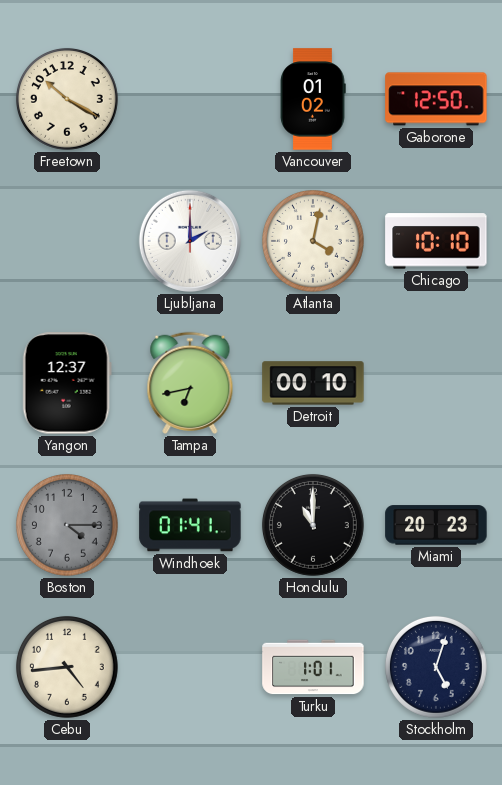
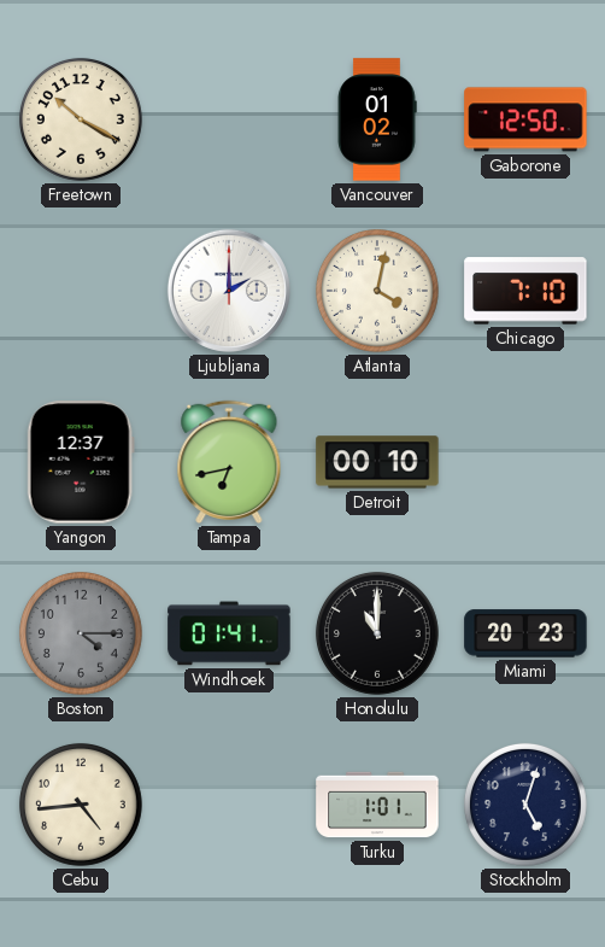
Chicago: 10:10 -> 7:10 (525, 291)
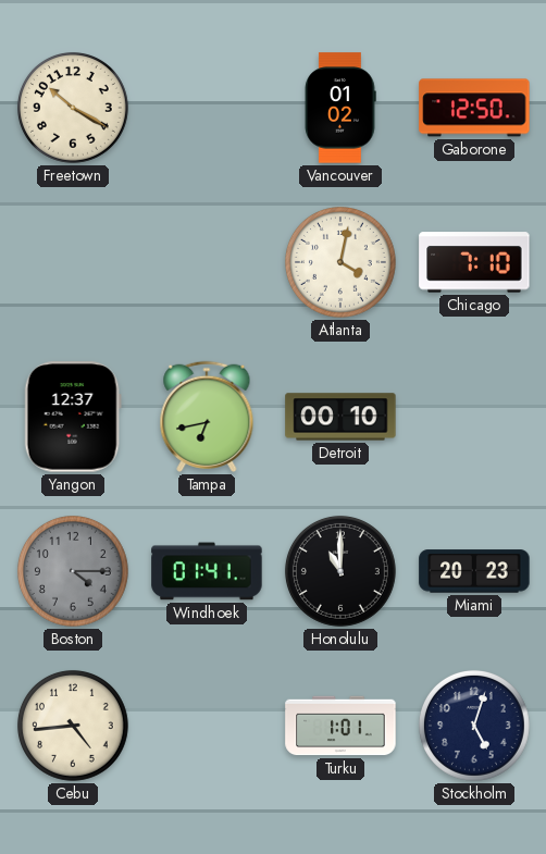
Ljubljana: 2:00 -> none (229, 291)
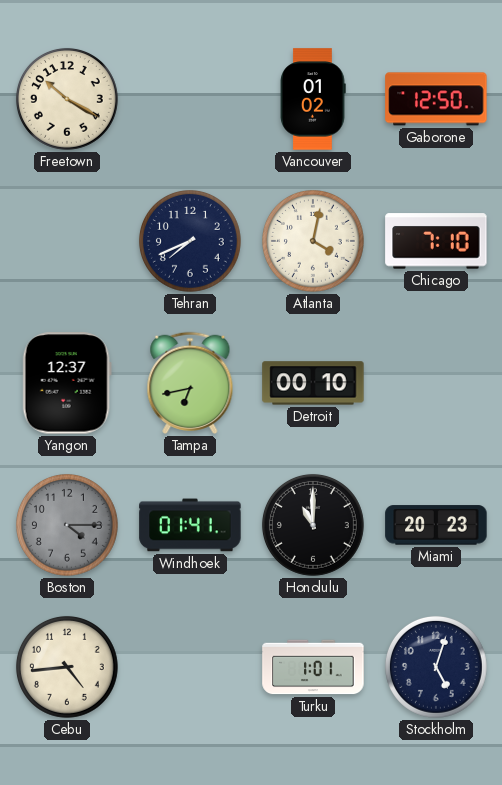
Tehran: none -> 7:41 (190, 241)
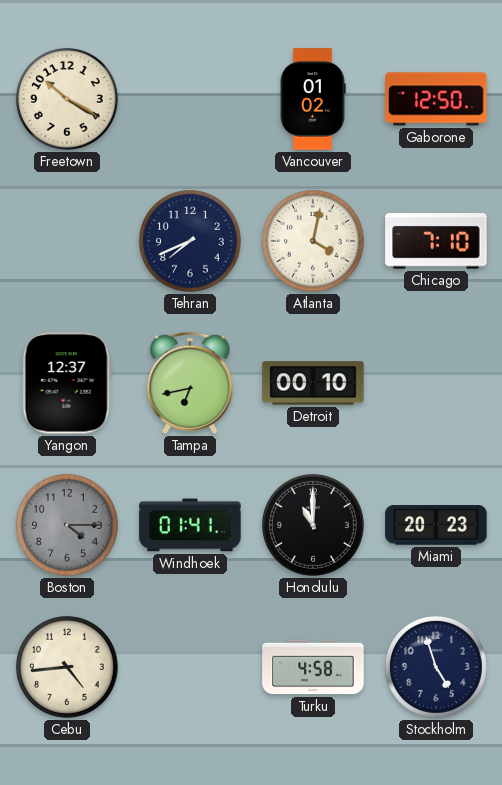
Turku: 1:01 -> 4:58 (313, 667)
Stockholm: 5:03 -> 4:57 (436, 667)
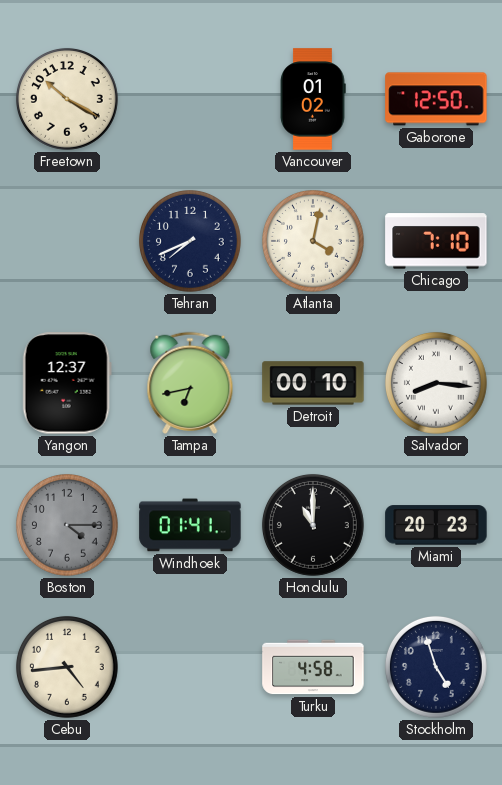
Salvador: none -> 8:16 (436, 383)
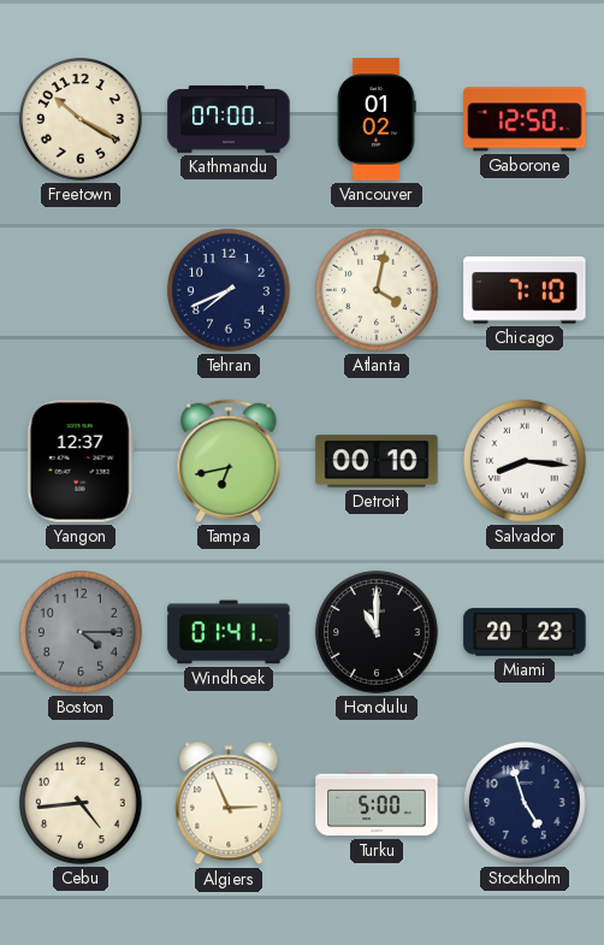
Kathmandu: none -> 07:00 (229, 120)
Algiers: none -> 2:56 (229, 803)
Turku: 4:58 -> 5:00 (377, 803)
